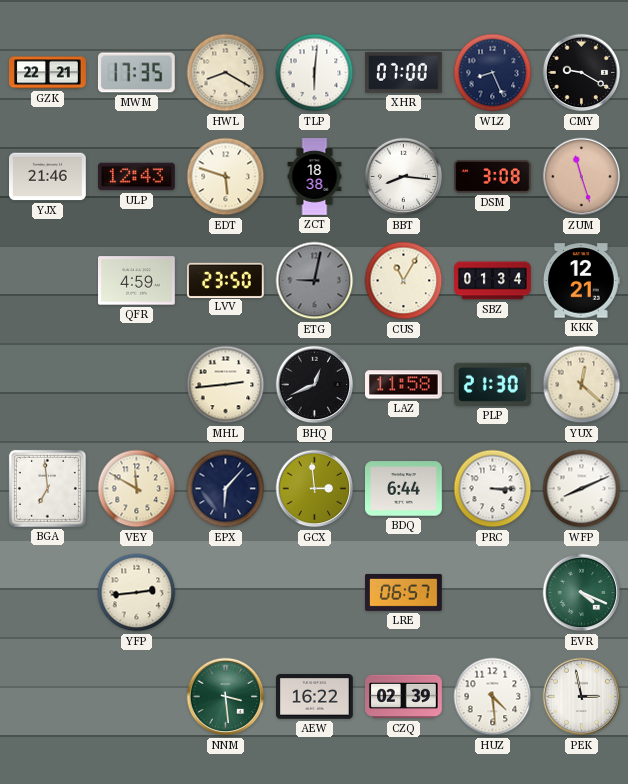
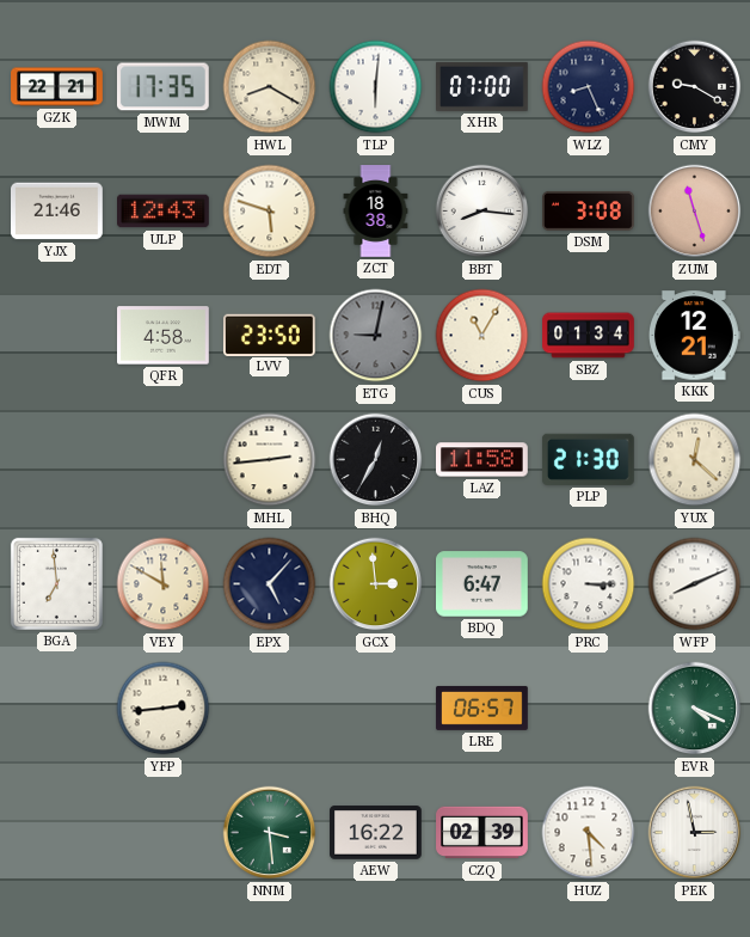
QFR: 4:59 -> 4:58 (164, 336)
BHQ: 12:41 -> 12:35 (376, 460)
EPX: 6:07 -> 5:07 (270, 584)
BDQ: 6:44 -> 6:47 (482, 584)
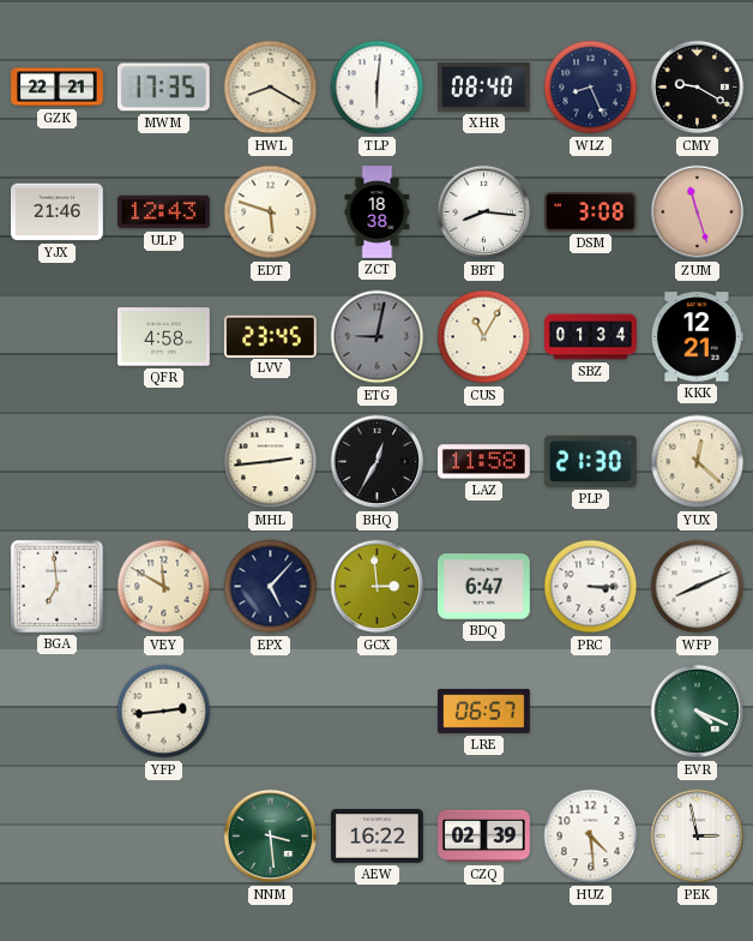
XHR: 07:00 -> 08:40 (484, 86)
LVV: 23:50 -> 23:45 (270, 336)
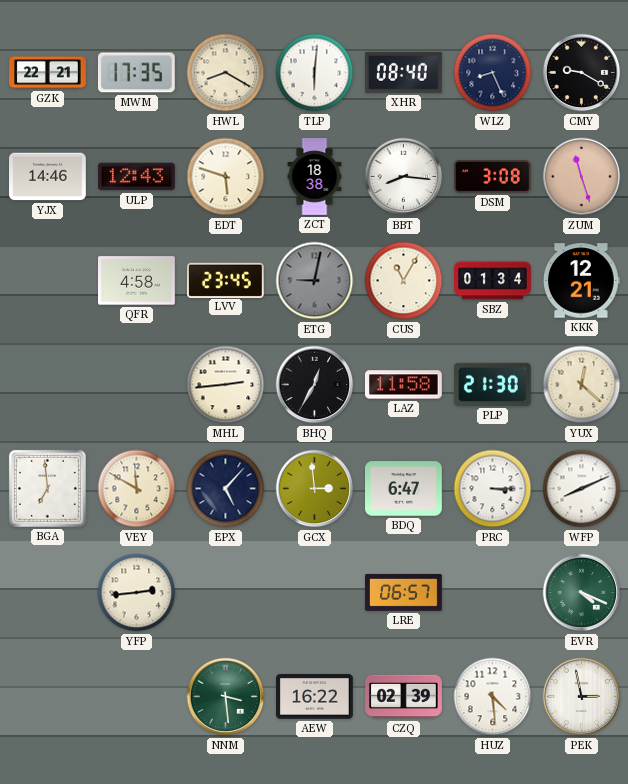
YJX: 21:46 -> 14:46 (48, 177)
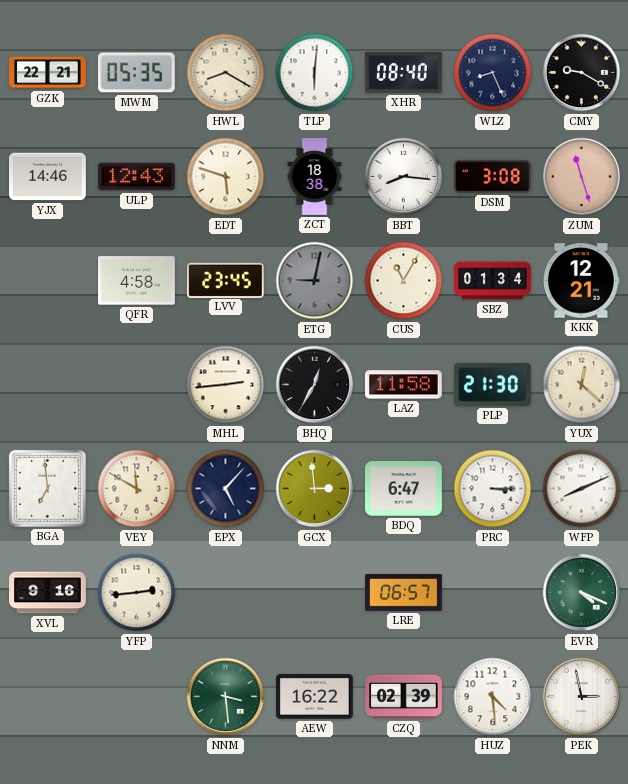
MWM: 17:35 -> 05:35 (136, 73)
XVL: none -> 9:16 (48, 593)
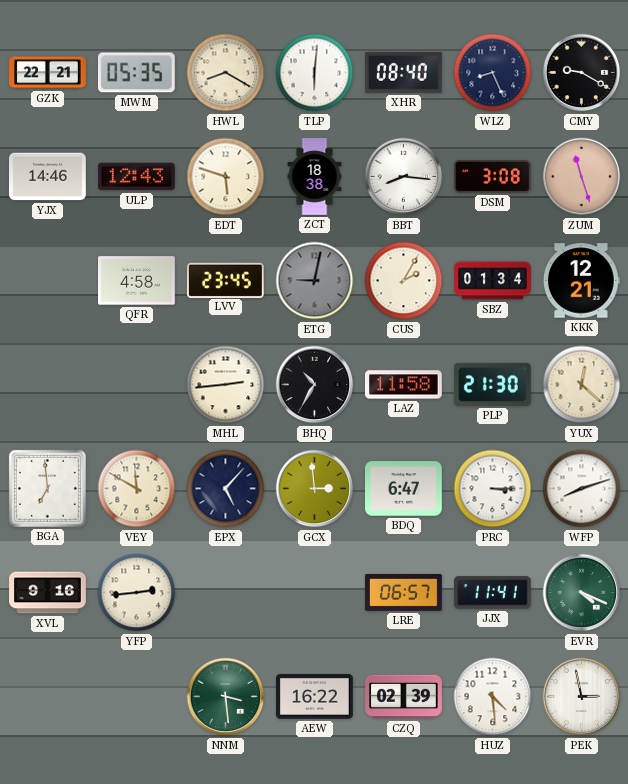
CUS: 11:05 -> 2:05 (404, 281)
BHQ: 12:35 -> 10:35 (315, 385)
WFP: 8:11 -> 8:12 (582, 489)
JJX: none -> 11:41 (492, 593)
